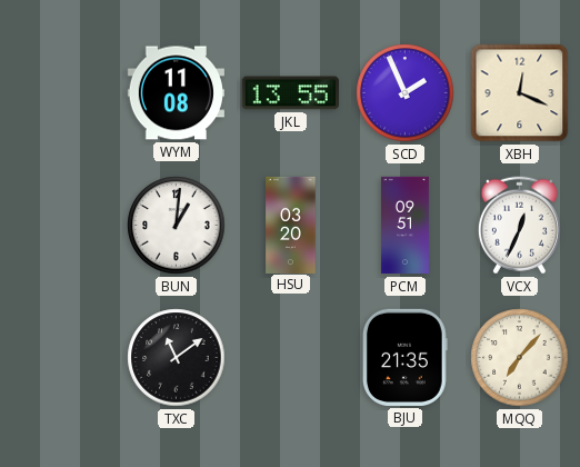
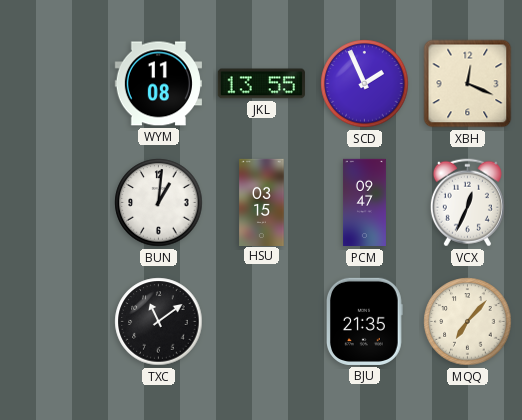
HSU: 03:20 -> 03:15 (262, 202)
PCM: 09:51 -> 09:47 (364, 203)
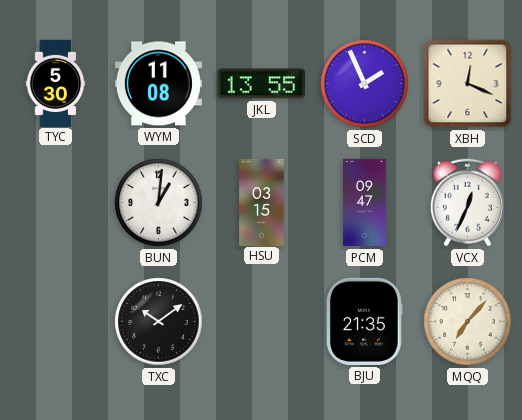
TYC: none -> 5:30 (56, 83)
TXC: 11:09 -> 10:09 (159, 322)
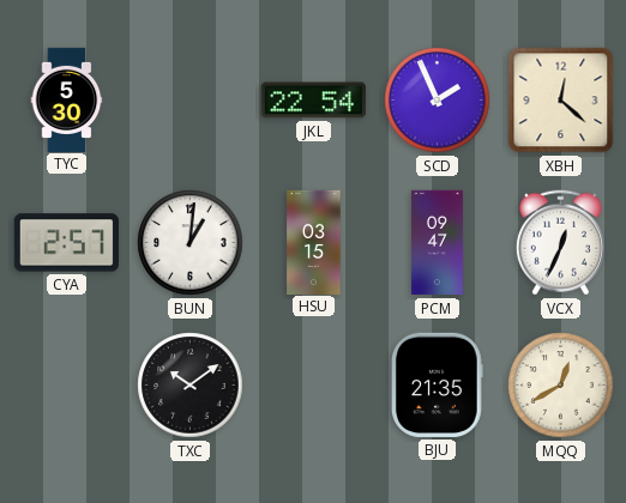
WYM: 11:08 -> none (158, 84)
JKL: 13:55 -> 22:54 (313, 101)
XBH: 12:19 -> 12:22 (561, 101)
CYA: none -> 2:57 (66, 243)
MQQ: 7:07 -> 12:40 (561, 386)
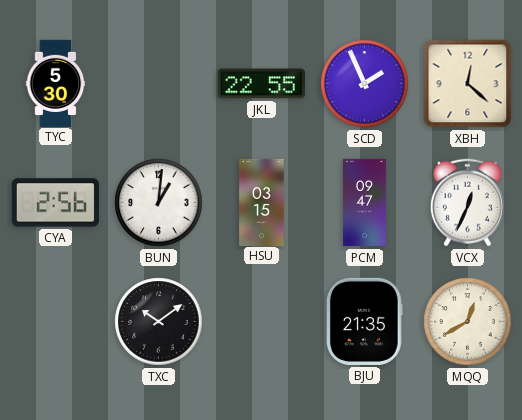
JKL: 22:54 -> 22:55 (261, 84)
CYA: 2:57 -> 2:56 (55, 203)
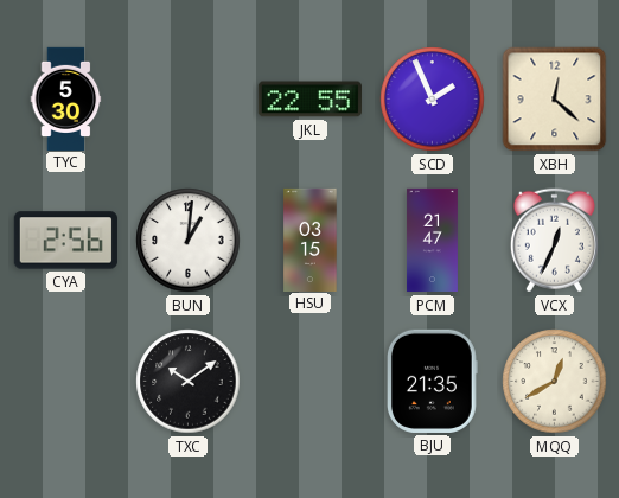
PCM: 09:47 -> 21:47 (432, 241)
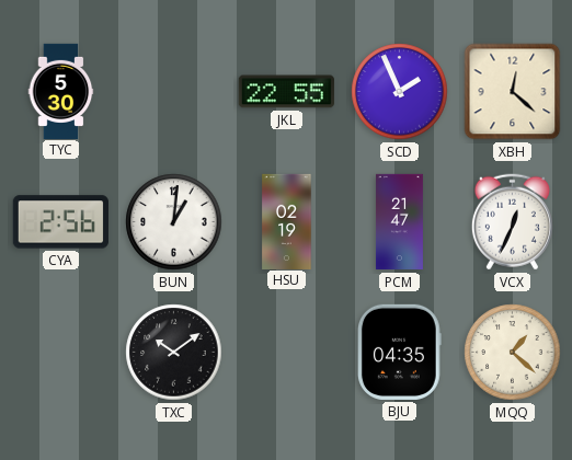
HSU: 03:15 -> 02:19 (287, 221)
BJU: 21:35 -> 04:35 (400, 352)
MQQ: 12:40 -> 1:22 (513, 353)
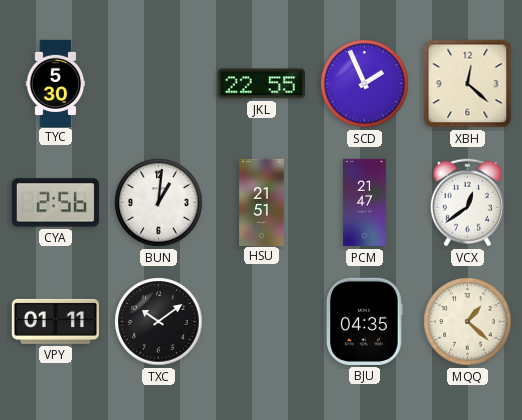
HSU: 02:19 -> 21:51 (262, 202)
VCX: 12:34 -> 12:39 (467, 203)
VPY: none -> 01:11 (55, 321)
